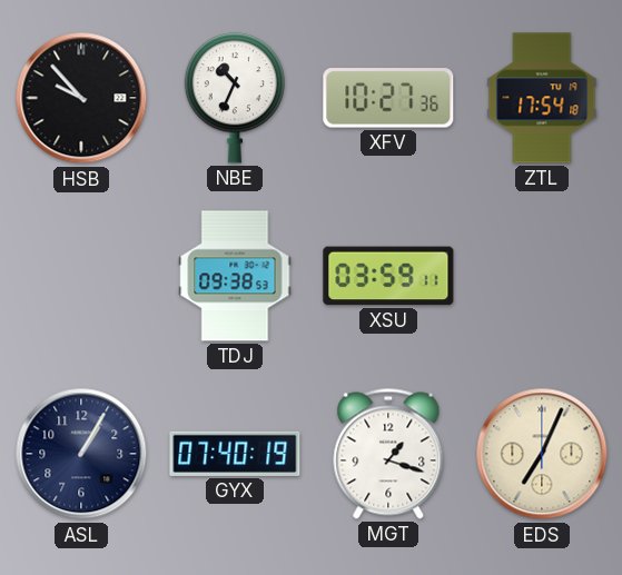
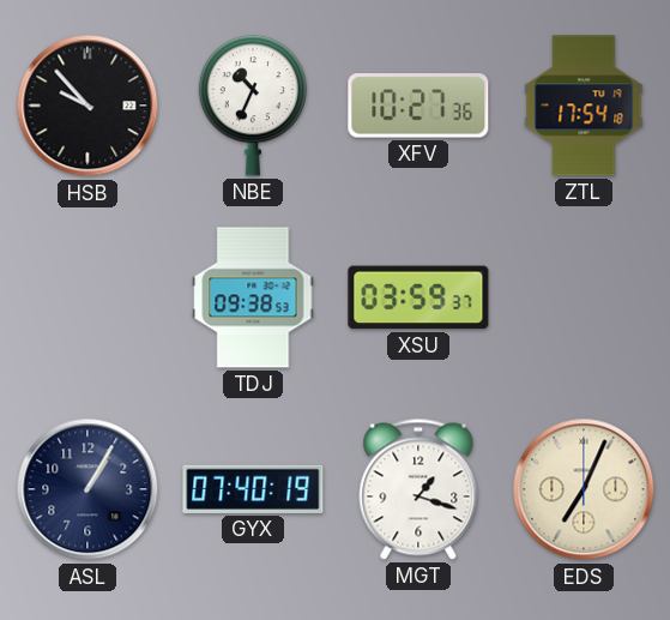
XSU: 03:59:11 -> 03:59:37 (418, 297)
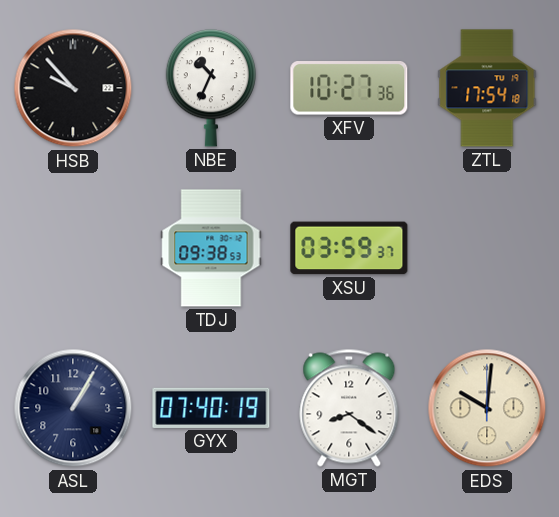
MGT: 1:18 -> 8:21 (349, 408)
EDS: 7:04 -> 10:01 (487, 408)
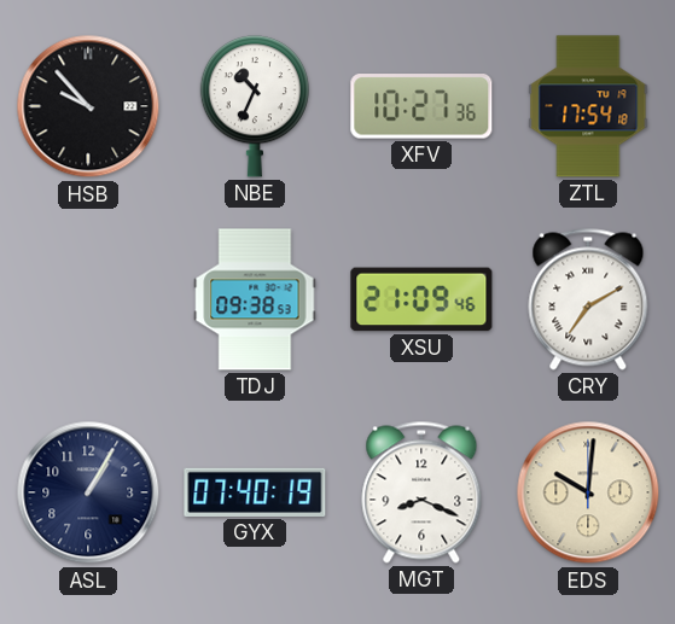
XSU: 03:59 -> 21:09 (421, 299)
CRY: none -> 7:10 (588, 299)
MGT: 8:21 -> 8:19 (421, 492)
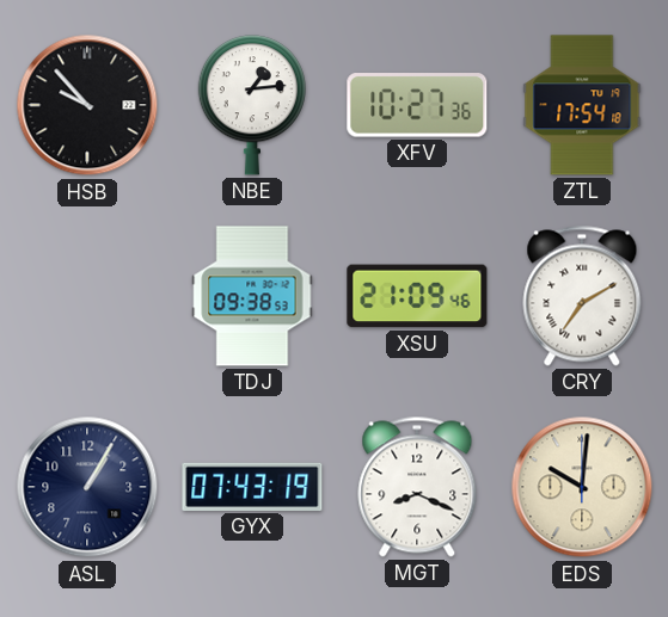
NBE: 10:34 -> 1:14 (252, 105)
GYX: 07:40 -> 07:43 (252, 487)
